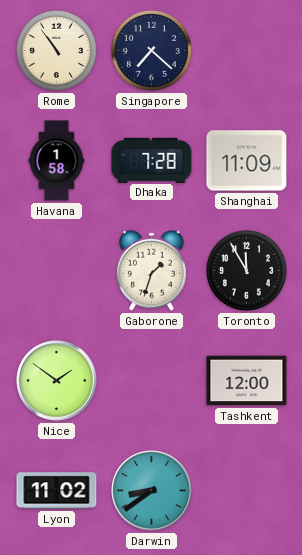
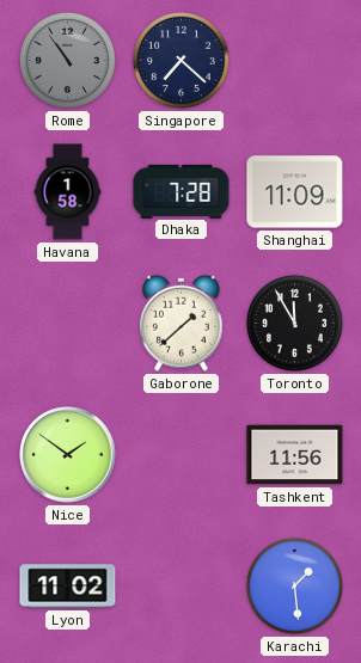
Rome dial: cream -> grey (67, 60)
Gaborone: 1:33 -> 1:38 (182, 323)
Tashkent: 12:00 -> 11:56 (295, 455)
Darwin: 8:39 -> none (152, 491)
Karachi: none -> 1:29 (294, 585)
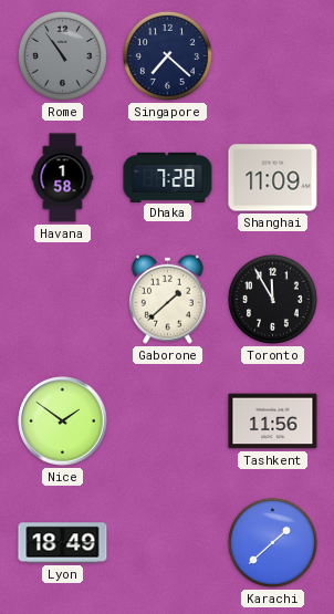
Lyon: 11:02 -> 18:49 (63, 543)
Karachi: 1:29 -> 1:38 (272, 542)
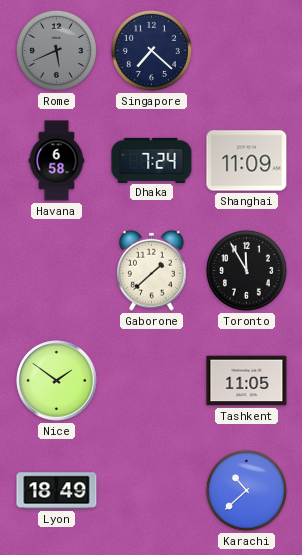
Rome: 10:54 -> 5:41 (56, 50)
Havana: 1:58 -> 6:58 (57, 161)
Dhaka: 7:28 -> 7:24 (152, 160)
Tashkent: 11:56 -> 11:05 (247, 381)
Karachi: 1:38 -> 10:38 (246, 490)
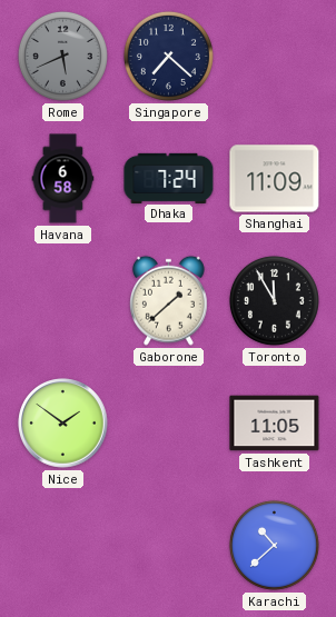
Lyon: 18:49 -> none (57, 491)
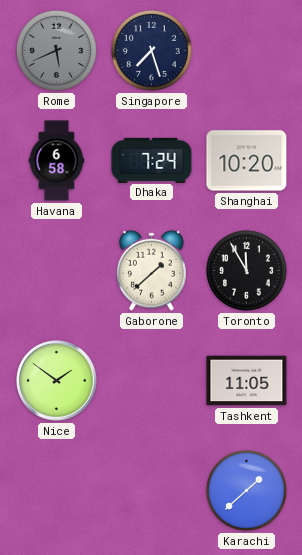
Singapore: 7:22 -> 7:27 (151, 50)
Shanghai: 11:09 -> 10:20 (247, 161)
Karachi: 10:38 -> 1:38 (246, 490)
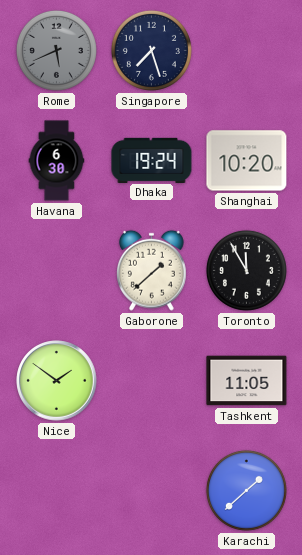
Havana: 6:58 -> 6:30 (57, 161)
Dhaka: 7:24 -> 19:24 (152, 160)
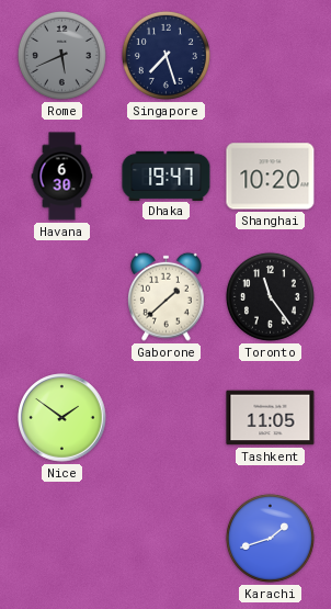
Dhaka: 19:24 -> 19:47 (167, 176)
Toronto: 11:55 -> 11:24 (270, 296)
Karachi: 1:38 -> 1:42 (270, 538)
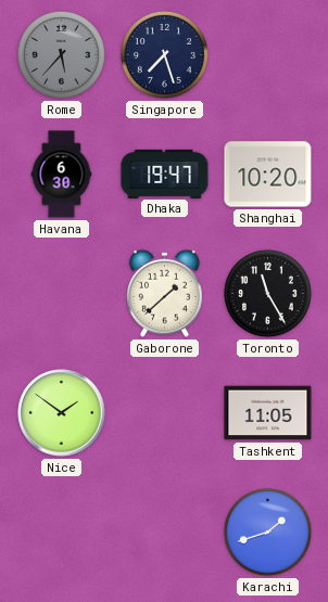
Rome: 5:41 -> 5:37 (61, 54)
Toronto: 11:24 -> 11:25 (267, 293)
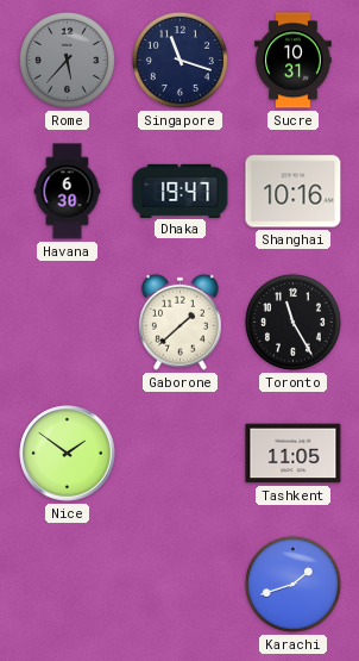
Singapore: 7:27 -> 11:18 (179, 60)
Sucre: none -> 10:31 (294, 61)
Shanghai: 10:20 -> 10:16 (294, 192)
